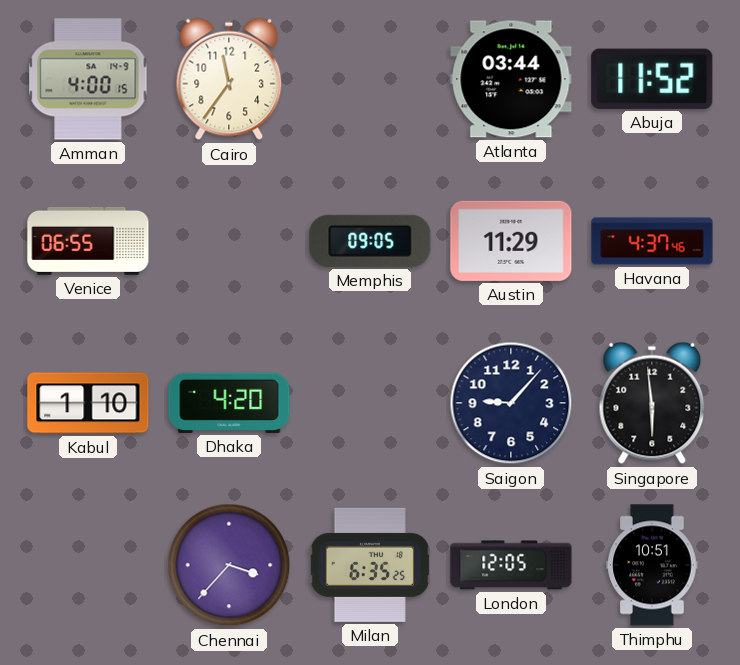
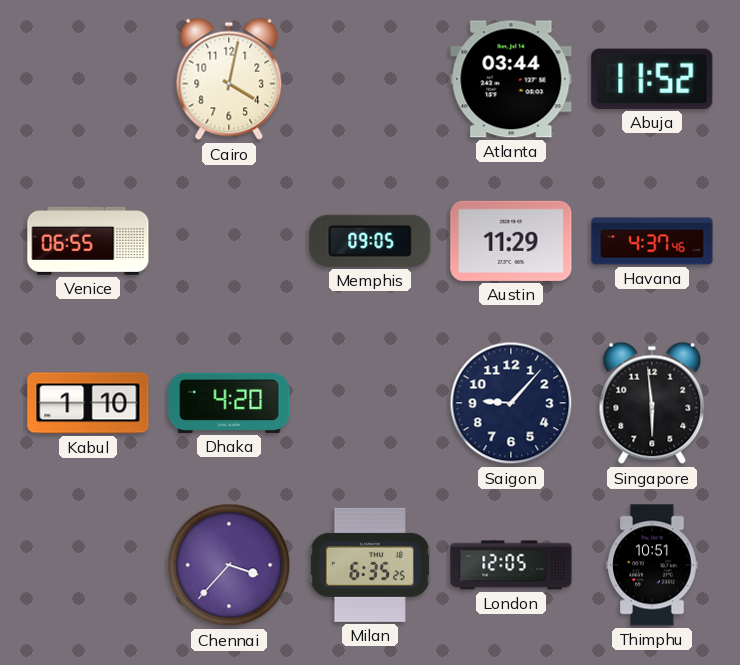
Amman: 4:00 -> none (88, 79)
Cairo: 11:36 -> 4:02 (229, 79)
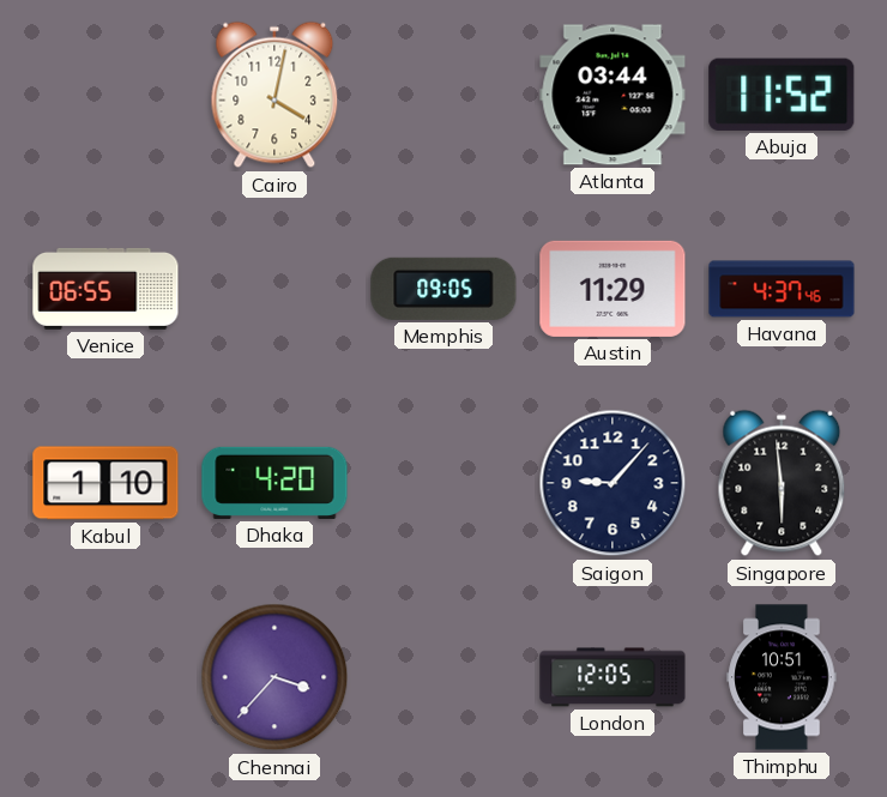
Milan: 6:35 -> none (370, 565)
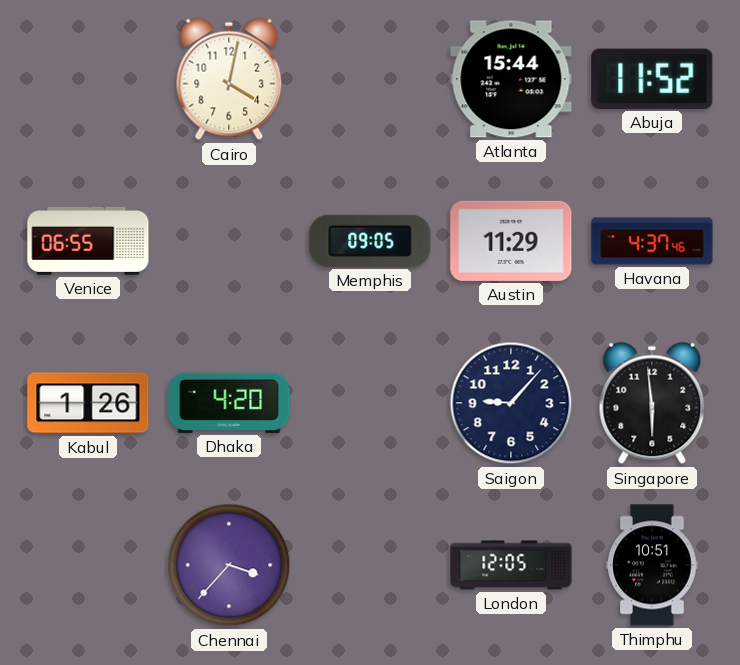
Atlanta: 03:44 -> 15:44 (511, 79)
Kabul: 1:10 -> 1:26 (88, 403)
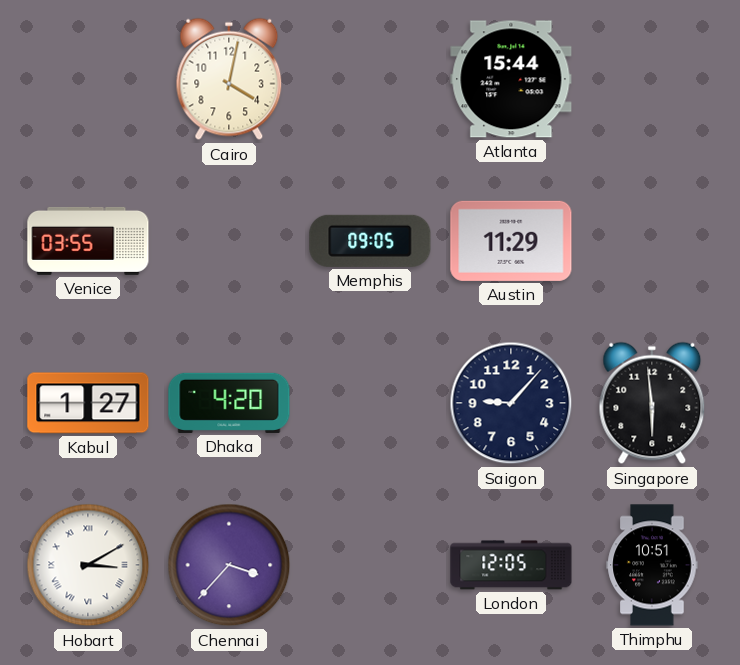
Abuja: 11:52 -> none (652, 79)
Venice: 06:55 -> 03:55 (88, 241)
Havana: 4:37 -> none (652, 241)
Kabul: 1:26 -> 1:27 (88, 403)
Hobart: none -> 3:10 (88, 565)
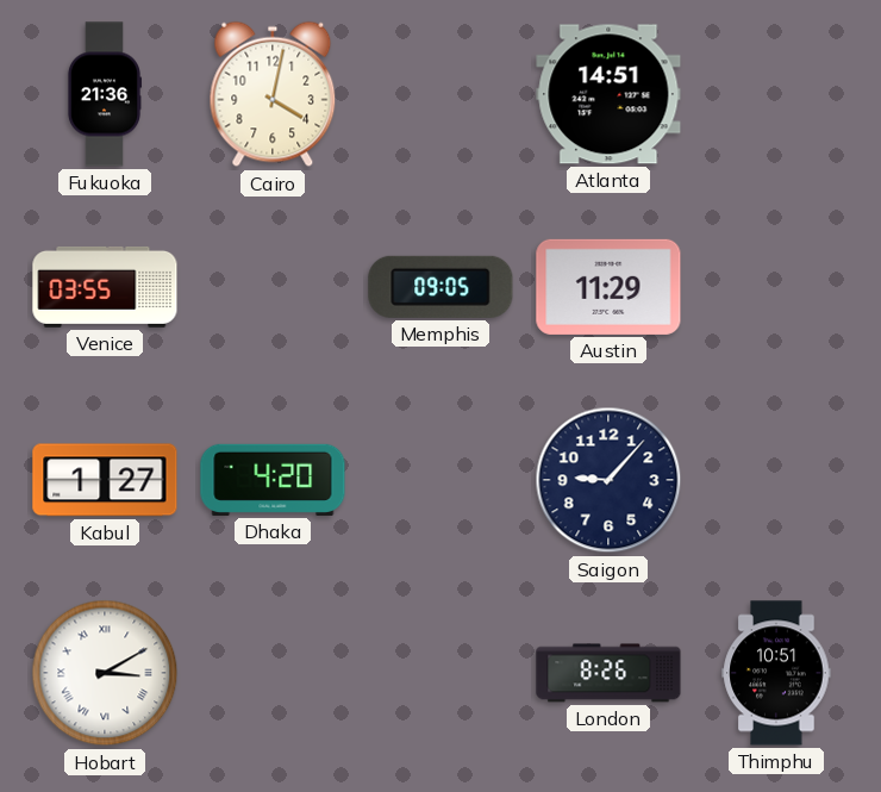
Fukuoka: none -> 21:36 (104, 94)
Atlanta: 15:44 -> 14:51 (608, 94)
Singapore: 5:59 -> none (652, 403)
Chennai: 3:37 -> none (229, 565)
London: 12:05 -> 8:26 (608, 673)
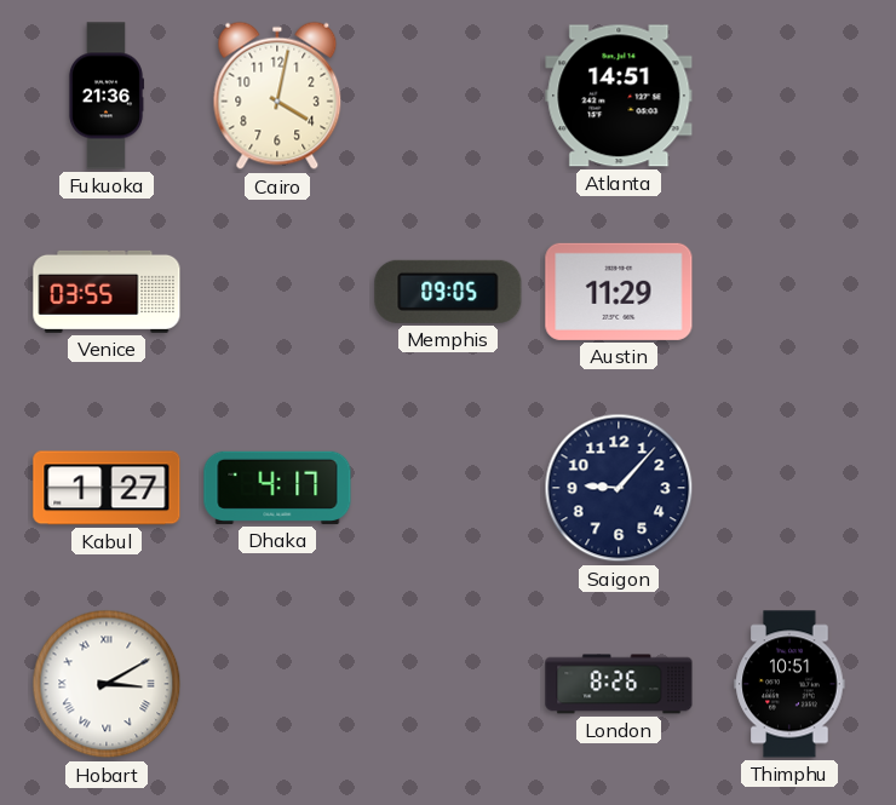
Dhaka: 4:20 -> 4:17 (277, 488)
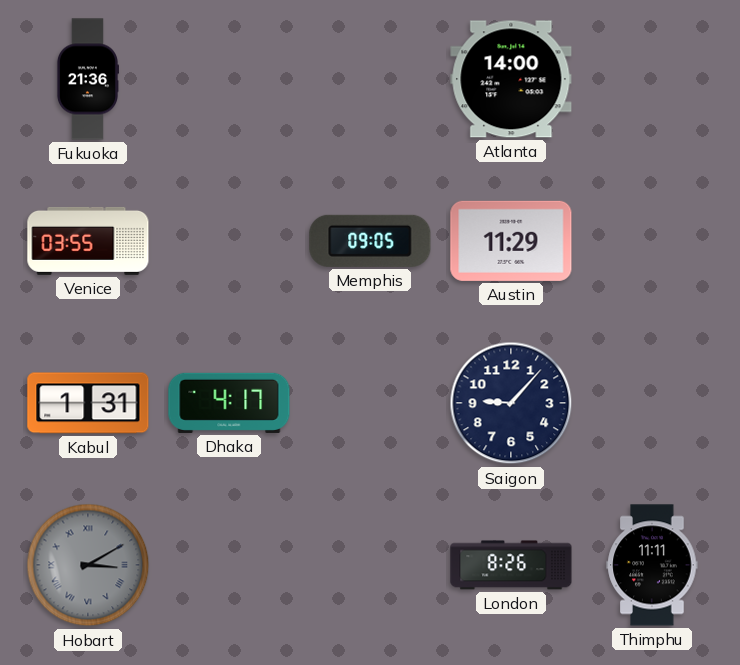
Cairo: 4:02 -> none (277, 96)
Atlanta: 14:51 -> 14:00 (511, 79)
Kabul: 1:27 -> 1:31 (88, 403)
Hobart dial: white -> grey (88, 565)
Thimphu: 10:51 -> 11:11 (652, 565)
